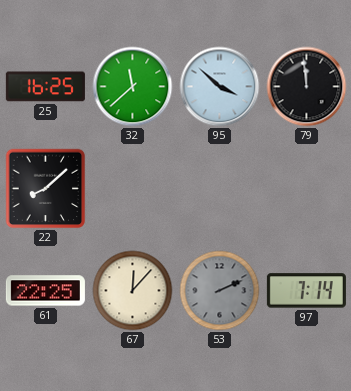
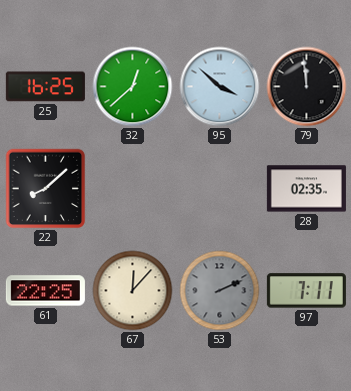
32: 11:38 -> 12:38 (133, 87)
28: none -> 02:35 (306, 189)
97: 7:14 -> 7:11 (306, 291)
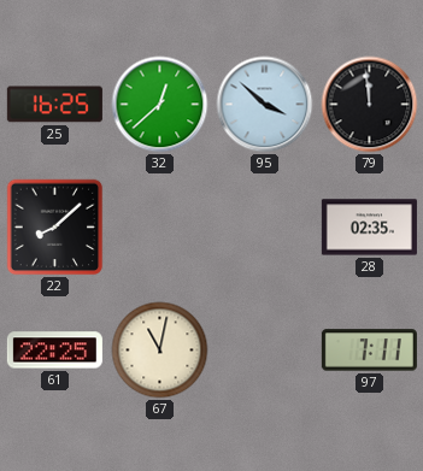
67: 12:07 -> 11:02 (160, 351)
53: 2:11 -> none (220, 291)
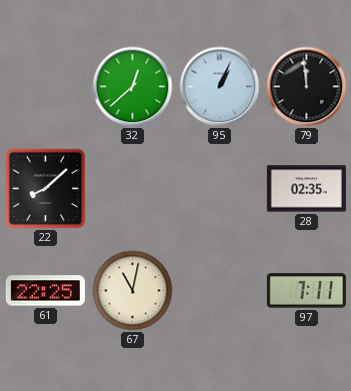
25: 16:25 -> none (54, 105)
95: 3:52 -> 1:04 (220, 87)
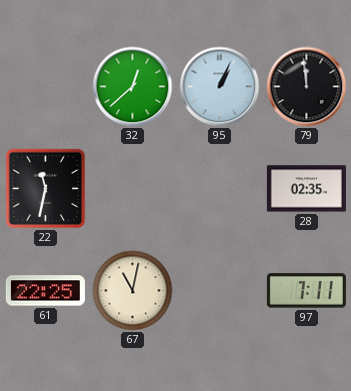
22: 8:08 -> 11:32 (46, 189)
